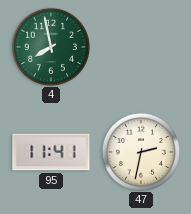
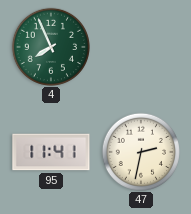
4: 7:58 -> 7:56 (50, 46)
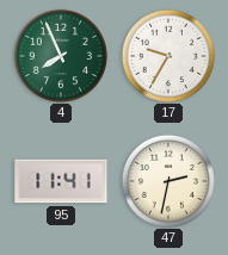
17: none -> 9:35 (167, 55)
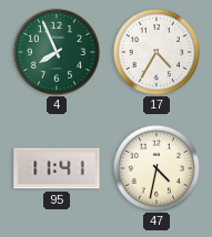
17: 9:35 -> 4:35 (155, 51)
47: 2:32 -> 4:32 (155, 167)
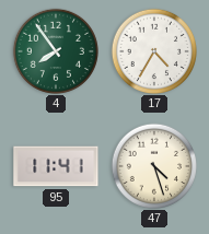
4: 7:56 -> 7:54 (55, 50)
47: 4:32 -> 4:27 (153, 165)
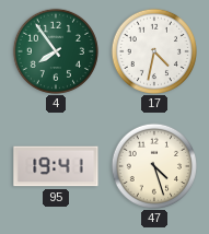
17: 4:35 -> 4:32 (153, 50)
95: 11:41 -> 19:41 (56, 166)
